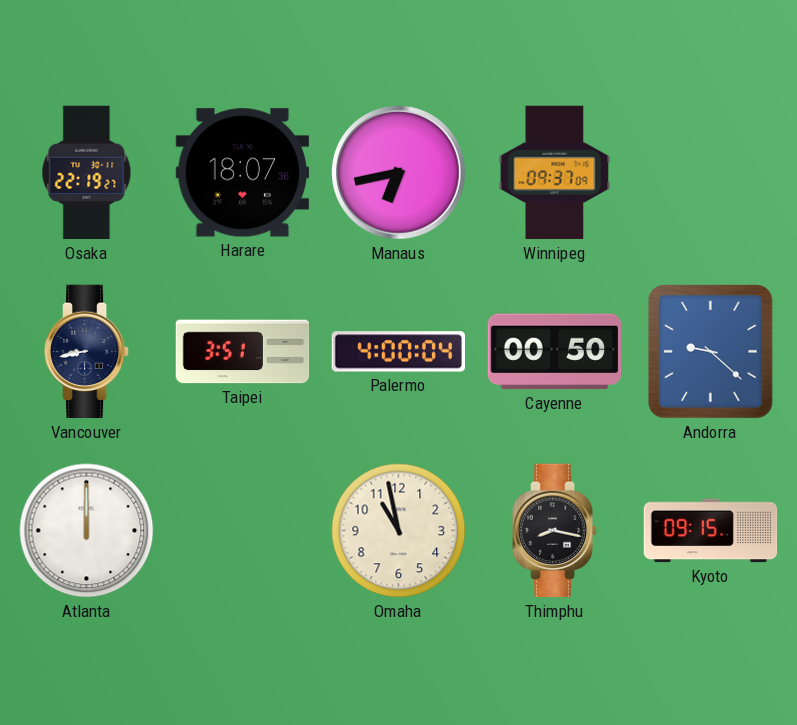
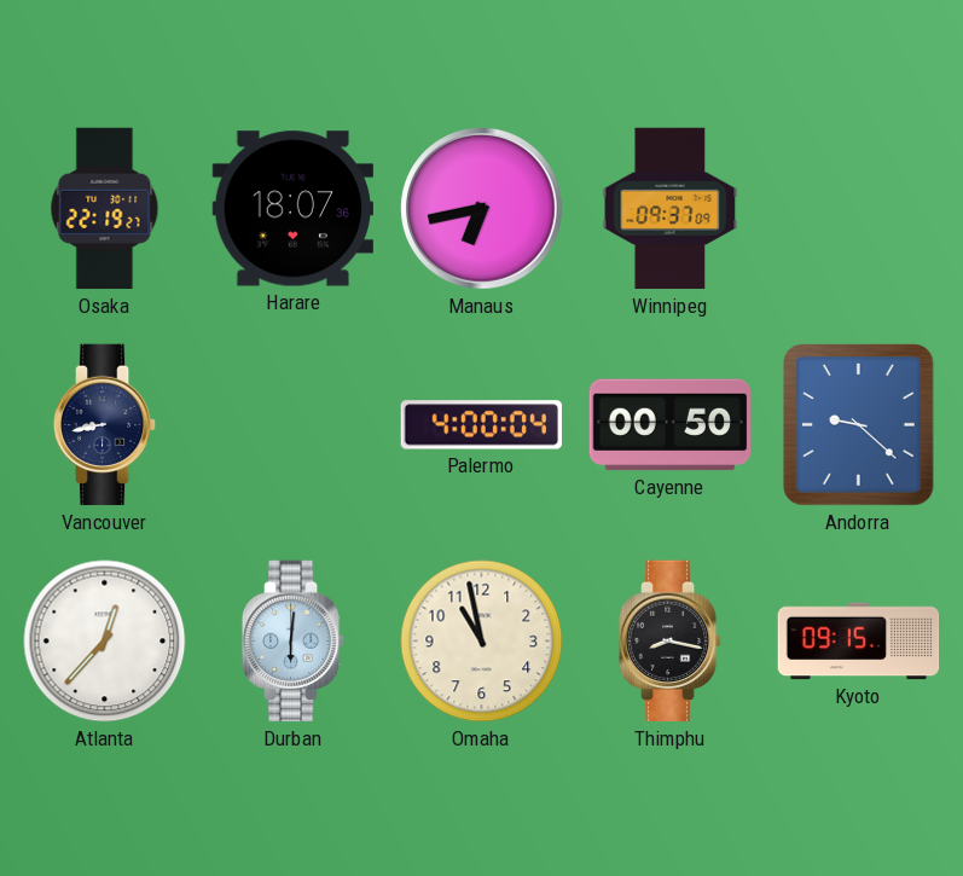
Taipei: 3:51 -> none (243, 352)
Atlanta: 12:00 -> 12:37 (105, 642)
Durban: none -> 6:01 (294, 642)
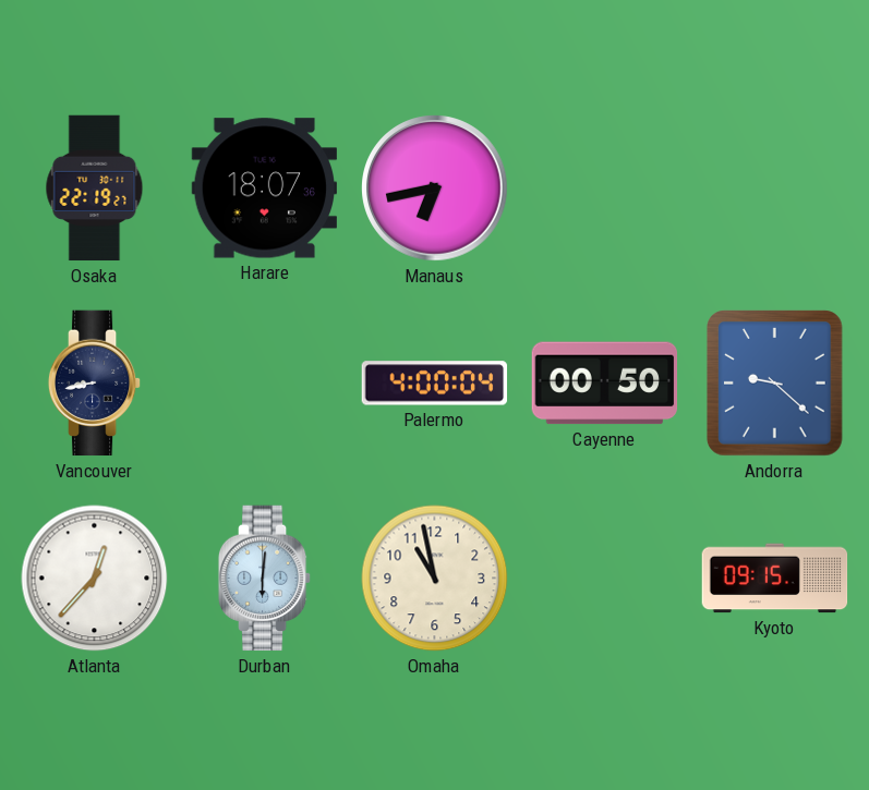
Winnipeg: 09:37 -> none (671, 209)
Thimphu: 8:17 -> none (671, 642)
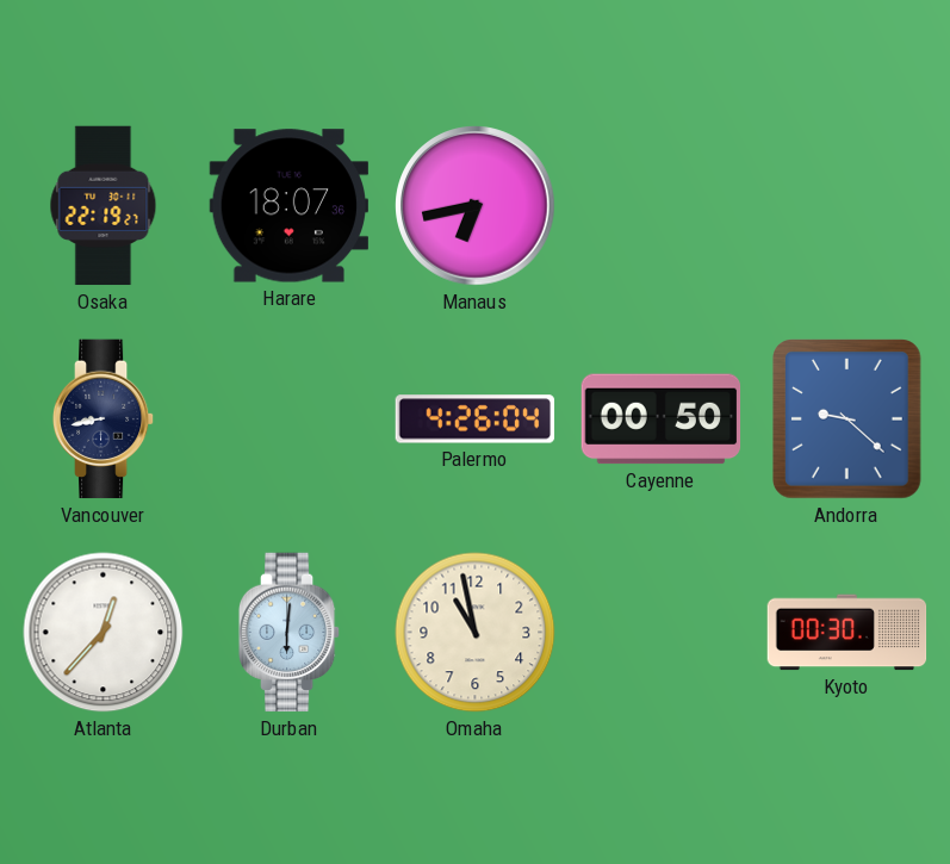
Palermo: 4:00 -> 4:26 (476, 419)
Kyoto: 09:15 -> 00:30 (847, 633)
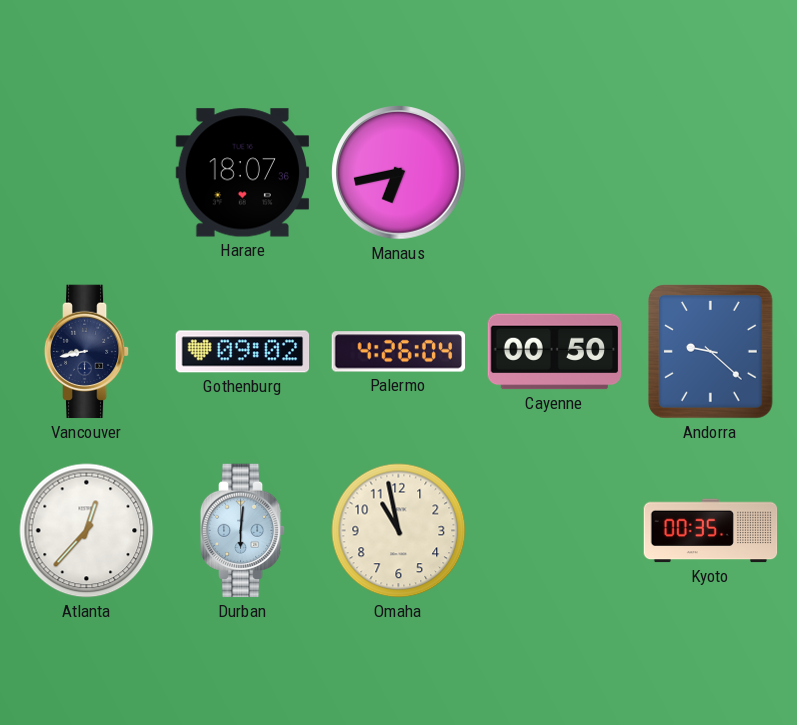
Osaka: 22:19 -> none (104, 206)
Gothenburg: none -> 09:02 (243, 352)
Kyoto: 00:30 -> 00:35 (711, 531)
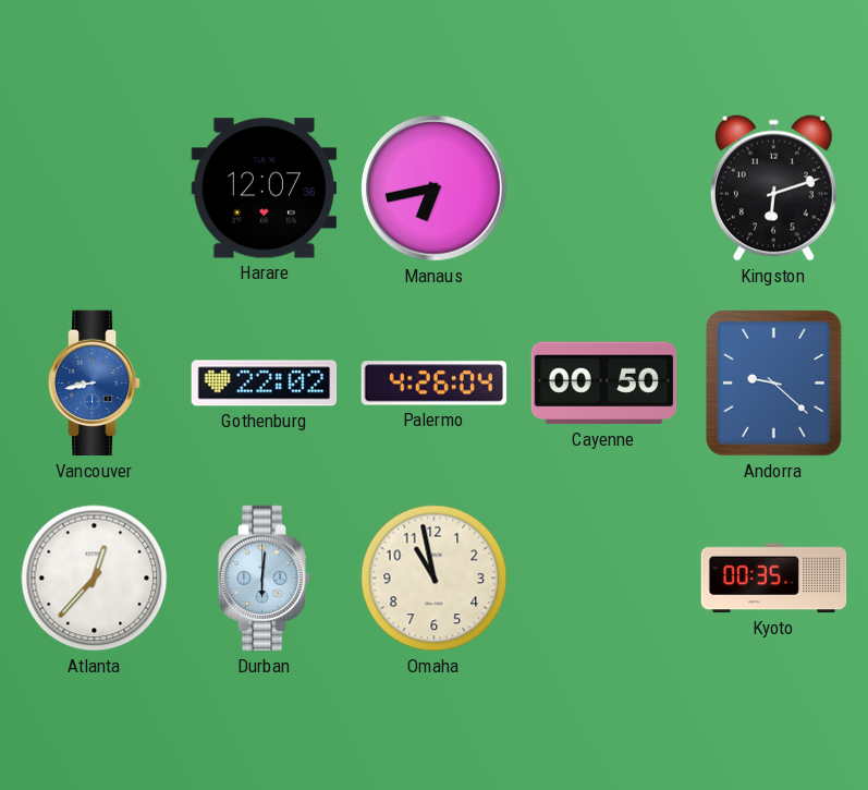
Harare: 18:07 -> 12:07 (264, 189)
Kingston: none -> 6:12 (773, 187)
Vancouver dial: navy -> blue (95, 384)
Gothenburg: 09:02 -> 22:02 (265, 384)
